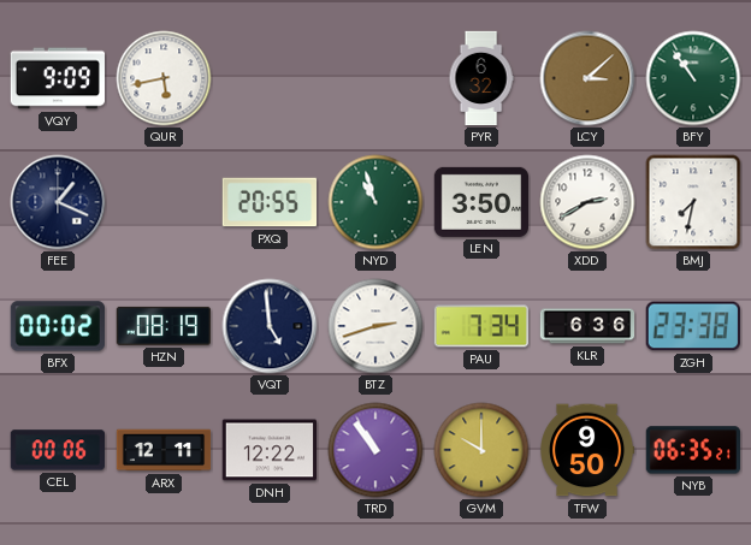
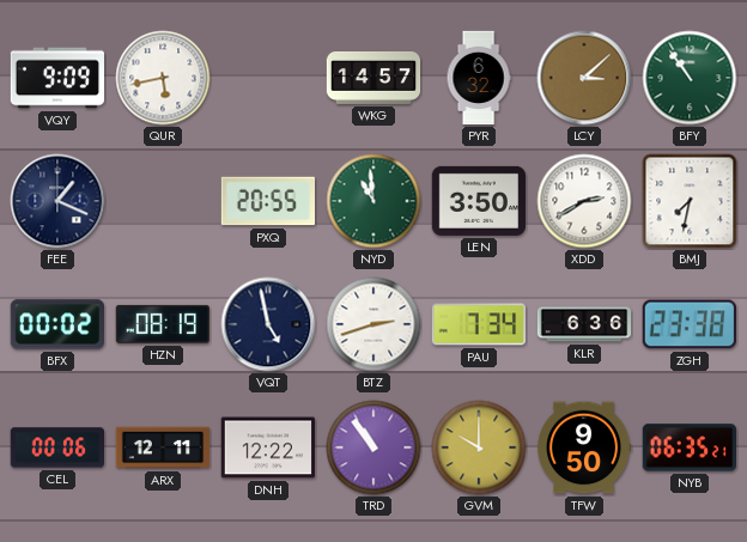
WKG: none -> 14:57 (373, 78)
NYD: 10:57 -> 10:59 (373, 201)
VQT: 4:59 -> 4:58 (268, 324)
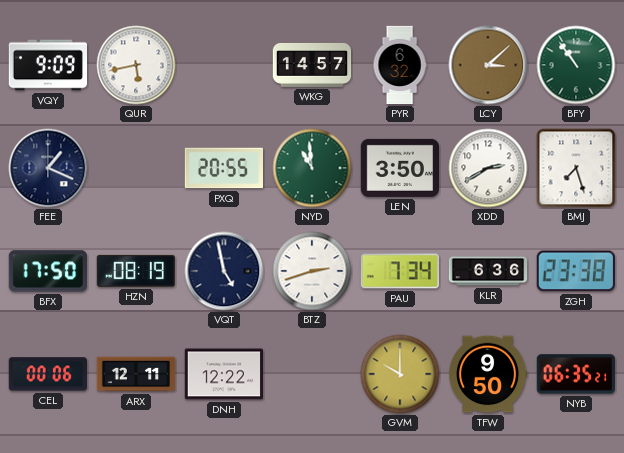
BMJ: 7:32 -> 7:27 (576, 168)
BFX: 00:02 -> 17:50 (47, 271)
TRD: 10:54 -> none (373, 447)
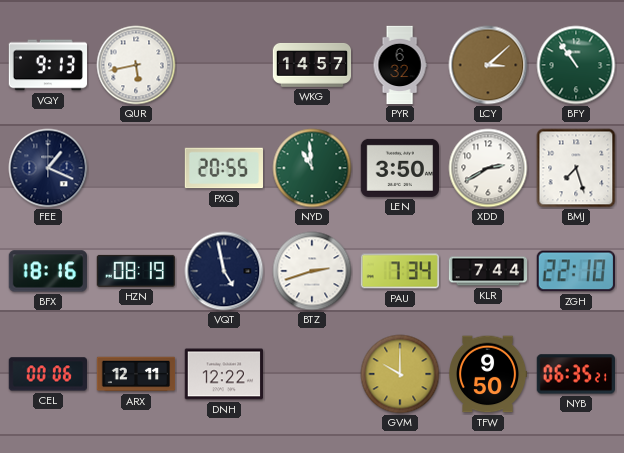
VQY: 9:09 -> 9:13 (47, 65)
BFX: 17:50 -> 18:16 (47, 271)
KLR: 6:36 -> 7:44 (488, 271)
ZGH: 23:38 -> 22:10 (576, 271)
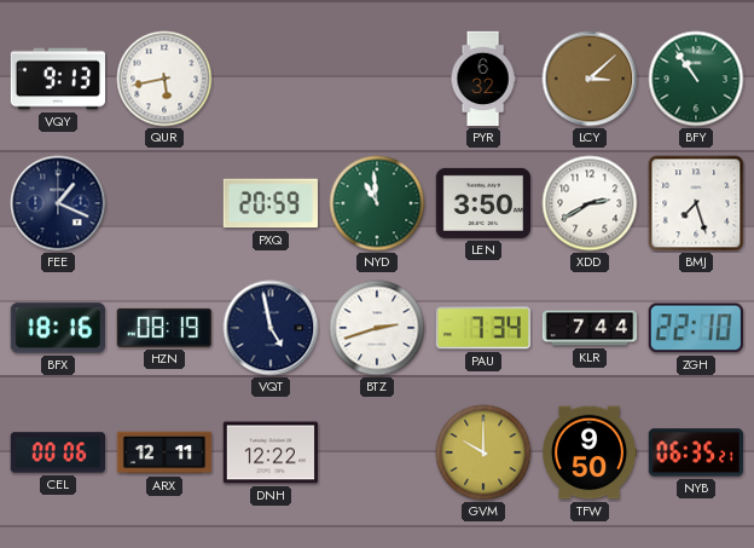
WKG: 14:57 -> none (312, 65)
PXQ: 20:55 -> 20:59 (269, 203)
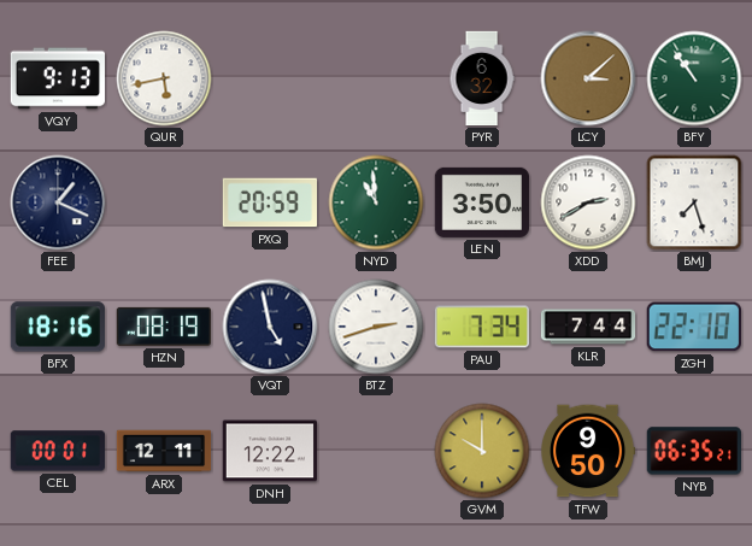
CEL: 00:06 -> 00:01 (57, 451)
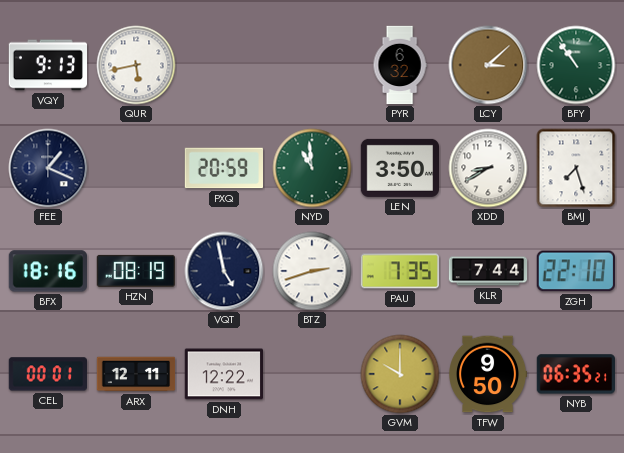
XDD: 2:40 -> 8:40 (488, 168)
PAU: 7:34 -> 7:35 (399, 271)
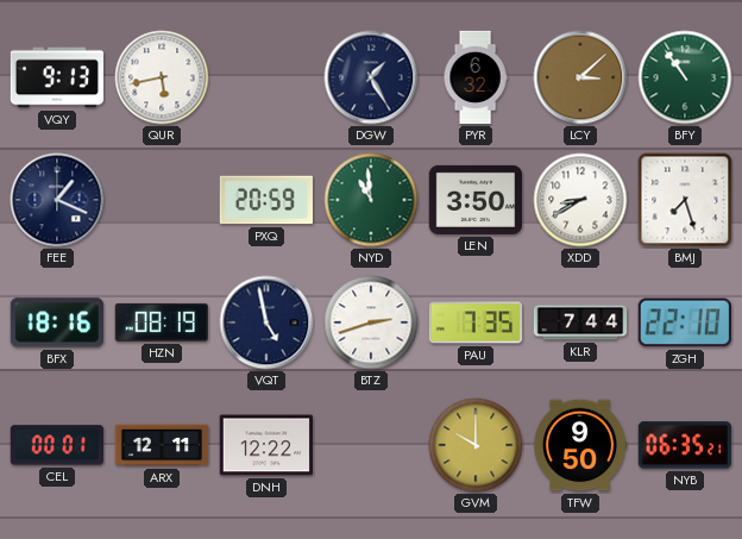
DGW: none -> 1:25 (371, 77)
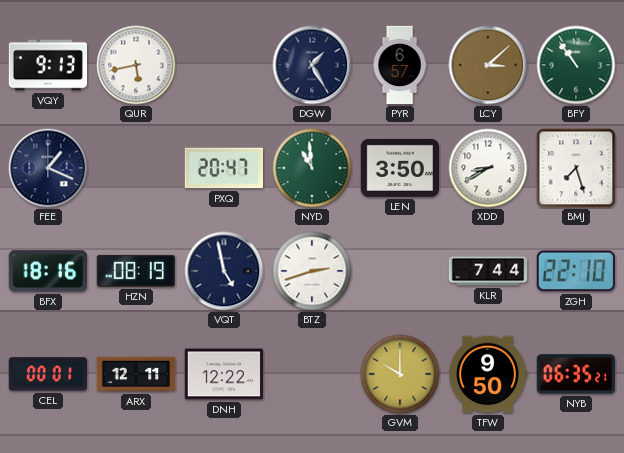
PYR: 6:32 -> 6:57 (400, 65)
PXQ: 20:59 -> 20:47 (223, 168)
PAU: 7:35 -> none (474, 322)
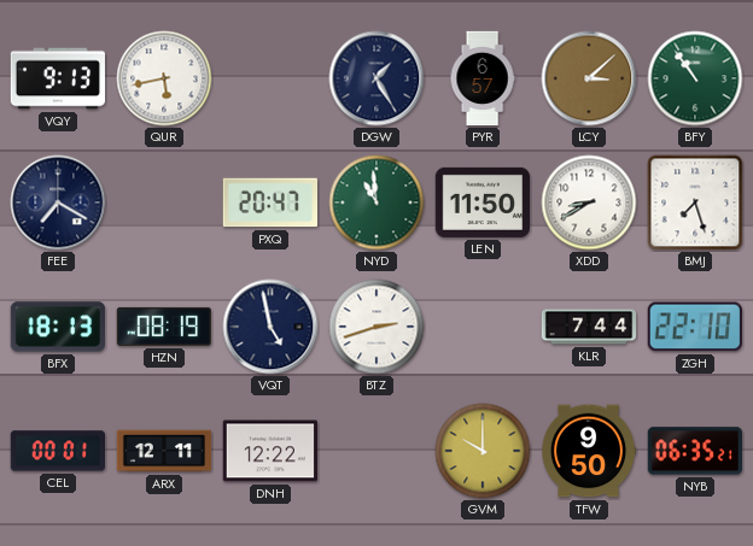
FEE: 1:19 -> 7:20 (58, 202)
LEN: 3:50 -> 11:50 (481, 202)
BFX: 18:16 -> 18:13 (57, 327)
